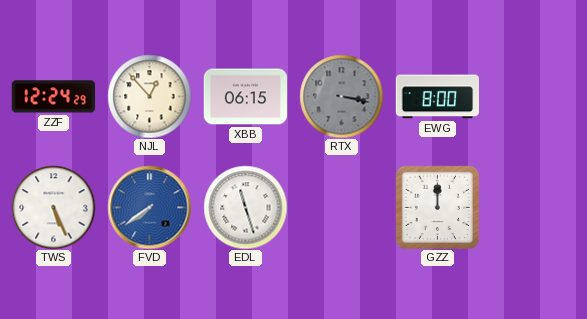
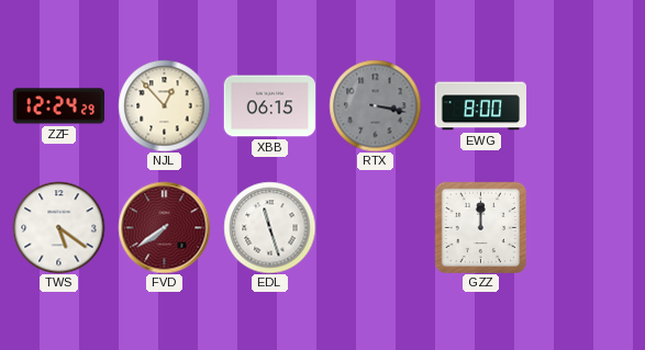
TWS: 5:26 -> 5:21 (58, 227)
FVD dial: blue -> burgundy (164, 227)
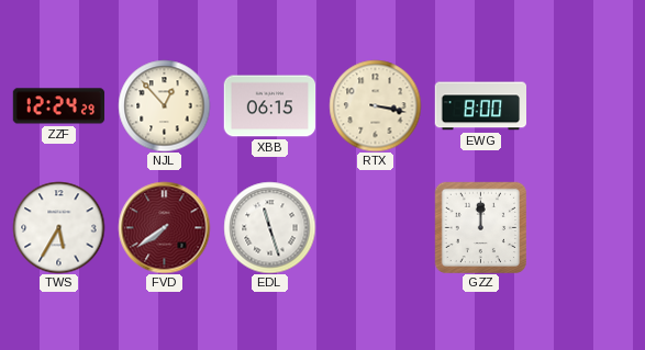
RTX dial: grey -> cream (375, 105)
TWS: 5:21 -> 5:35 (58, 227)
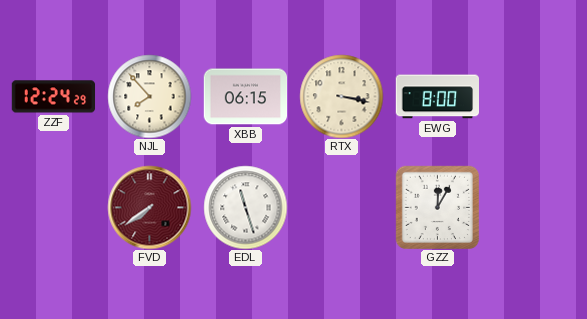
NJL: 12:53 -> 7:53 (149, 96)
TWS: 5:35 -> none (58, 227)
GZZ: 12:00 -> 12:05 (437, 207)
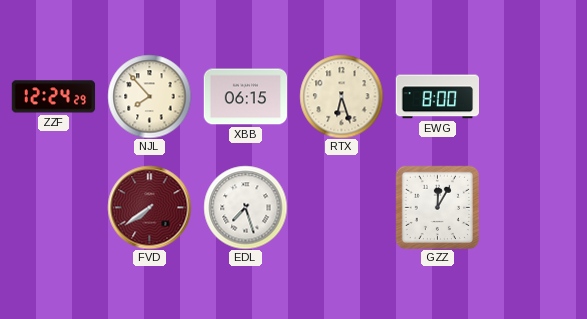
RTX: 3:17 -> 6:27 (341, 96)
EDL: 11:27 -> 7:27 (245, 207)
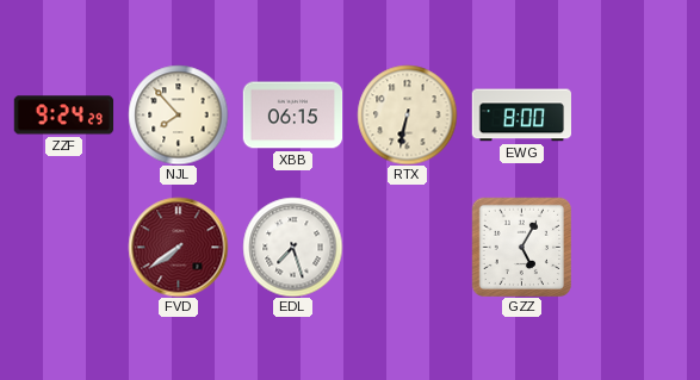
ZZF: 12:24 -> 9:24 (63, 116)
RTX: 6:27 -> 6:32 (407, 114)
GZZ: 12:05 -> 5:05 (521, 247)
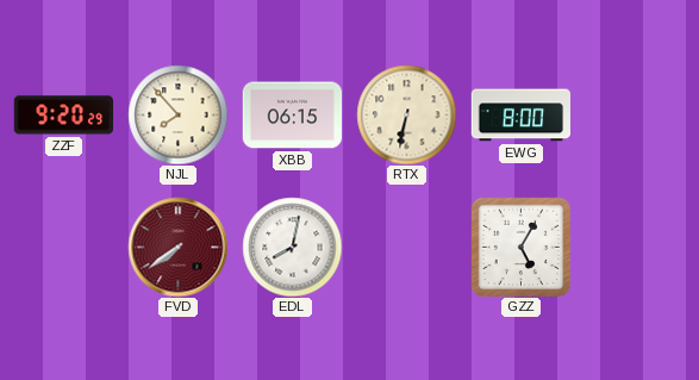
ZZF: 9:24 -> 9:20 (63, 116)
EDL: 7:27 -> 8:02 (292, 247)
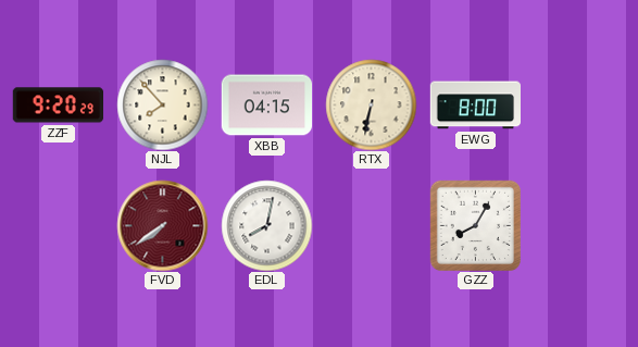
XBB: 06:15 -> 04:15 (266, 106)
GZZ: 5:05 -> 8:05 (475, 225)
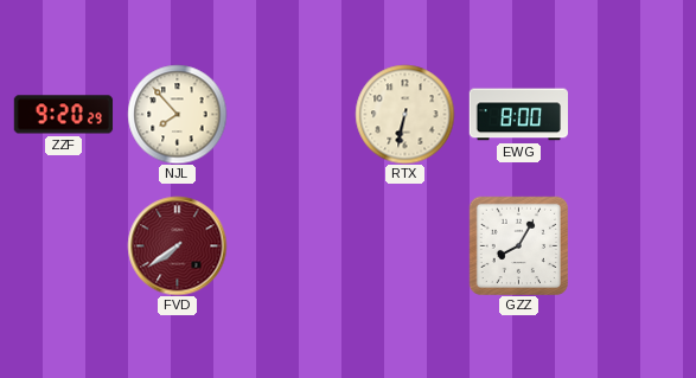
XBB: 04:15 -> none (266, 106)
EDL: 8:02 -> none (266, 225)
